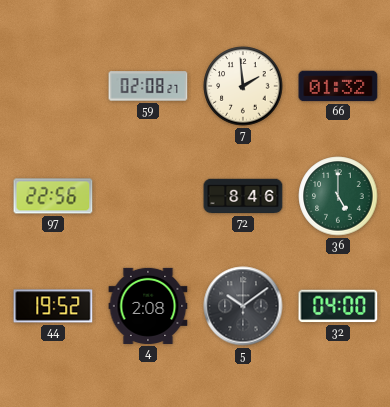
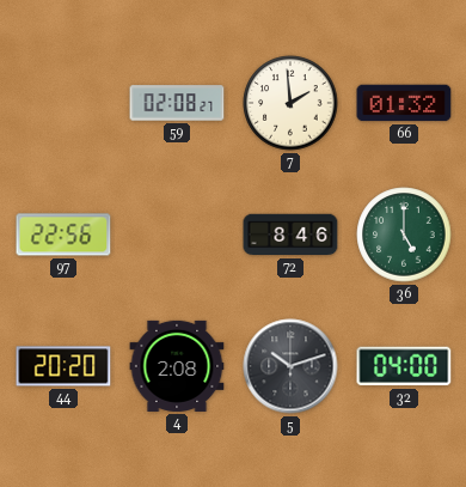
44: 19:52 -> 20:20 (63, 366)
5: 10:09 -> 10:12 (290, 366)
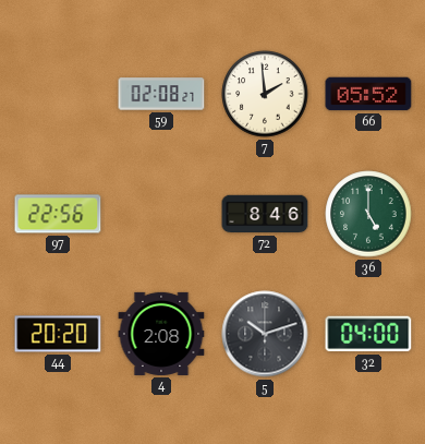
66: 01:32 -> 05:52 (368, 94)
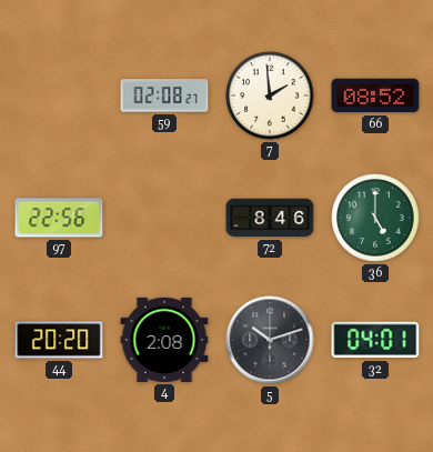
66: 05:52 -> 08:52 (375, 96)
32: 04:00 -> 04:01 (375, 340)
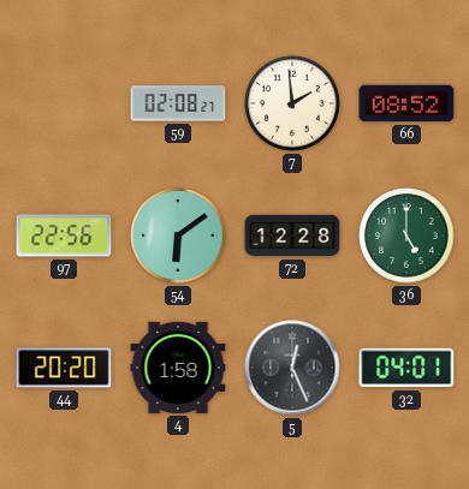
54: none -> 6:09 (178, 235)
72: 8:46 -> 12:28 (292, 235)
4: 2:08 -> 1:58 (178, 368)
5: 10:12 -> 12:26 (292, 368)
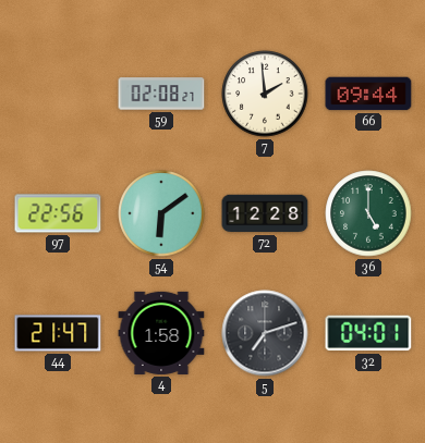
66: 08:52 -> 09:44 (368, 94)
44: 20:20 -> 21:47 (58, 333)
5: 12:26 -> 7:12 (265, 333)
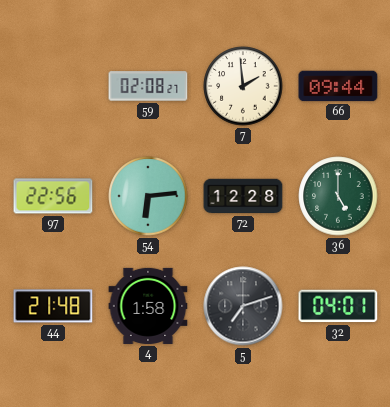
54: 6:09 -> 6:14 (148, 196)
44: 21:47 -> 21:48 (53, 306)
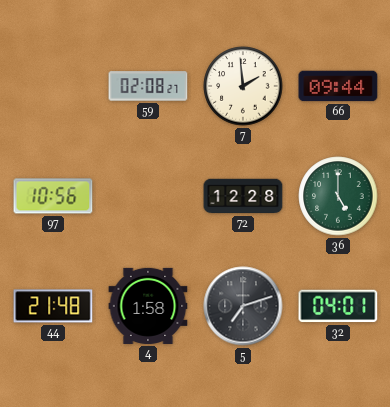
97: 22:56 -> 10:56 (53, 196)
54: 6:14 -> none (148, 196)
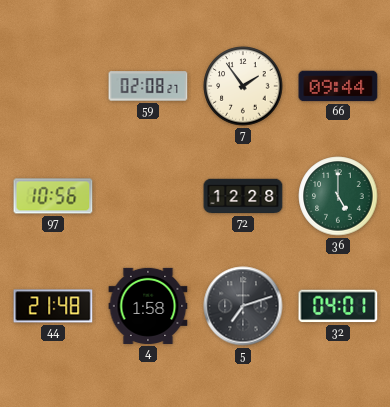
7: 1:59 -> 1:54 (243, 86)
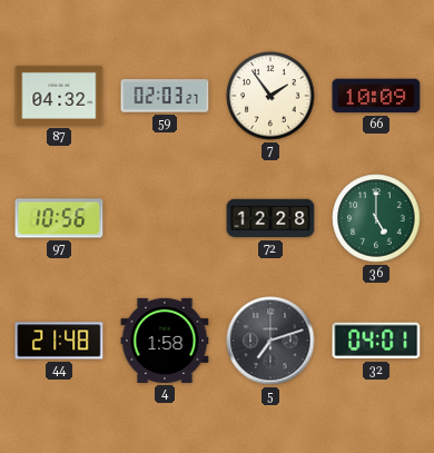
87: none -> 04:32 (59, 96)
59: 02:08 -> 02:03 (165, 96)
66: 09:44 -> 10:09 (376, 96)
